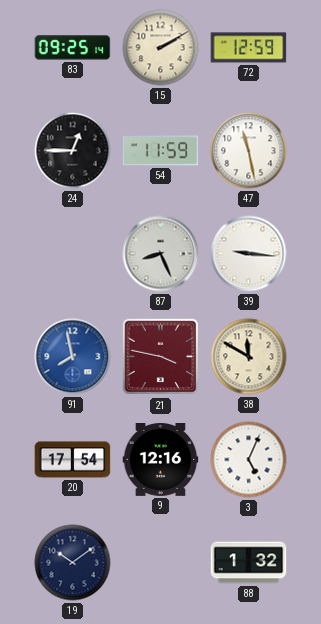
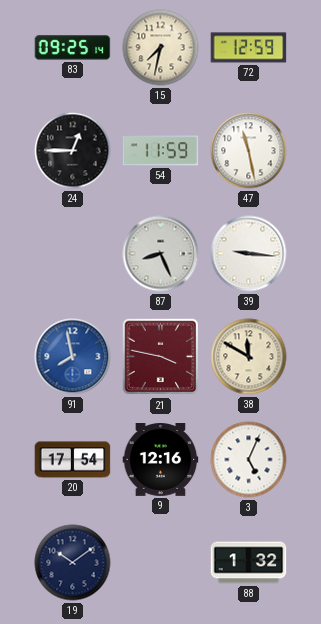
15: 2:10 -> 7:32 (161, 48)
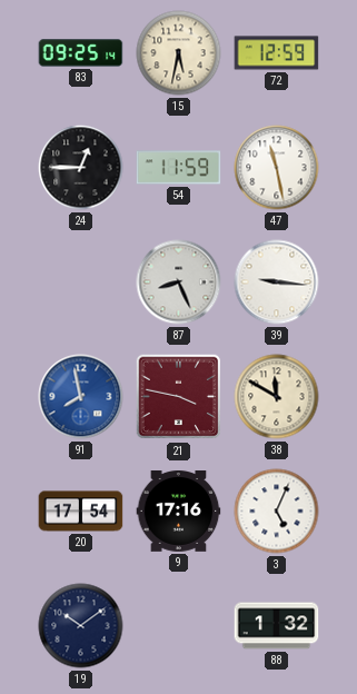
15: 7:32 -> 5:32 (179, 53)
9: 12:16 -> 17:16 (179, 512)
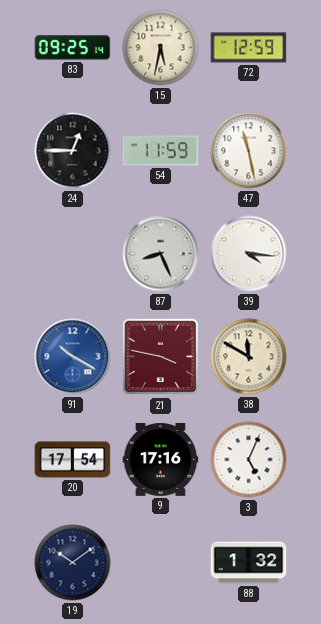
39: 9:16 -> 4:16 (249, 254)
91: 7:58 -> 10:20 (73, 357)
